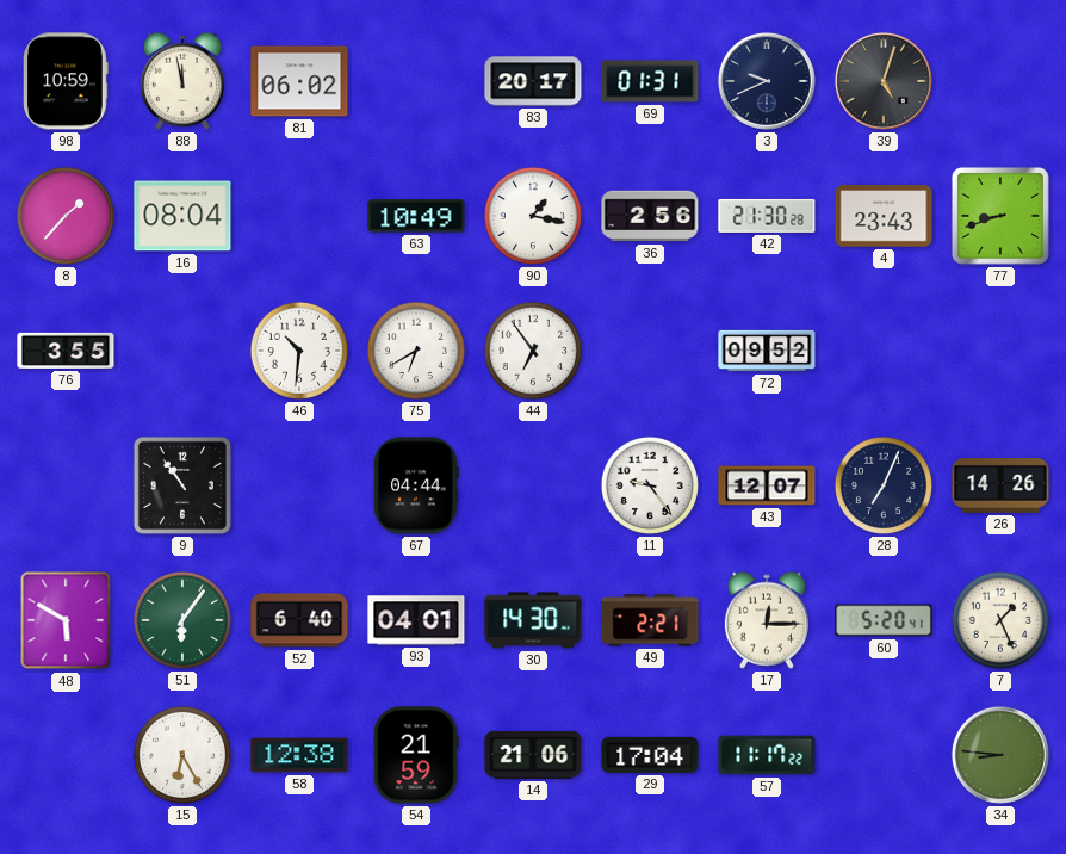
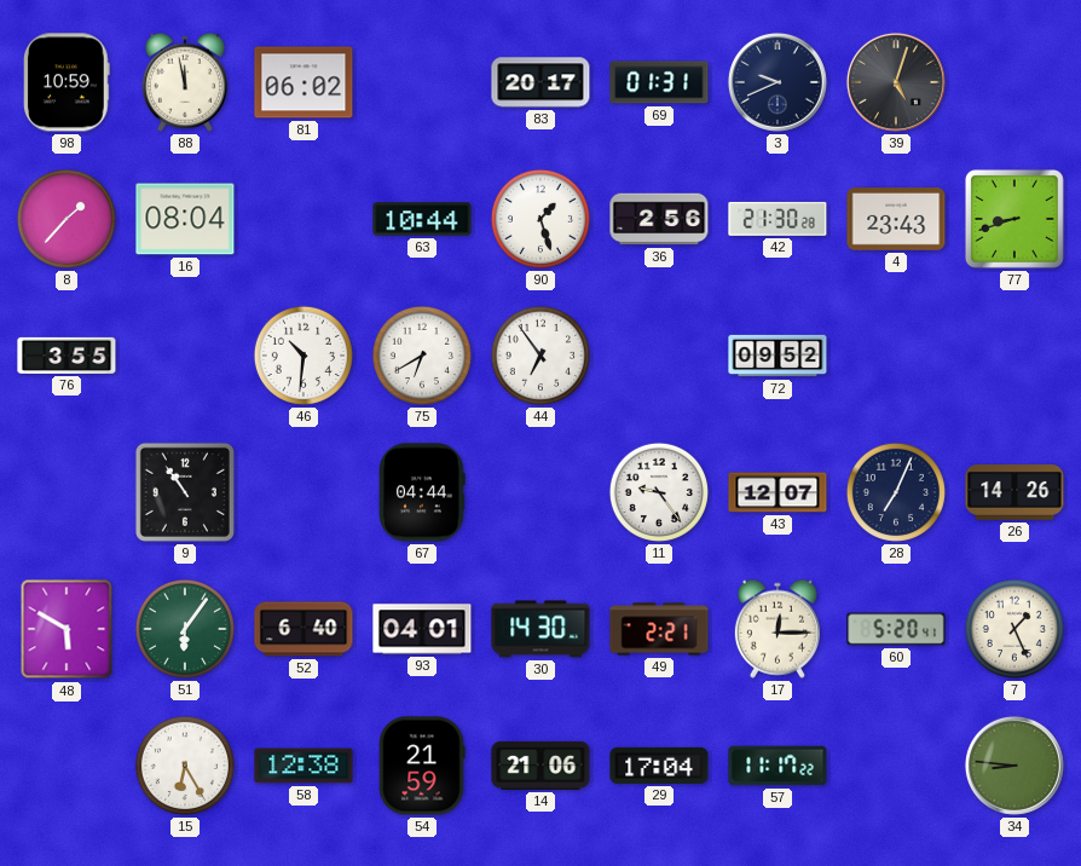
63: 10:49 -> 10:44 (422, 219)
90: 1:17 -> 1:27 (540, 219)
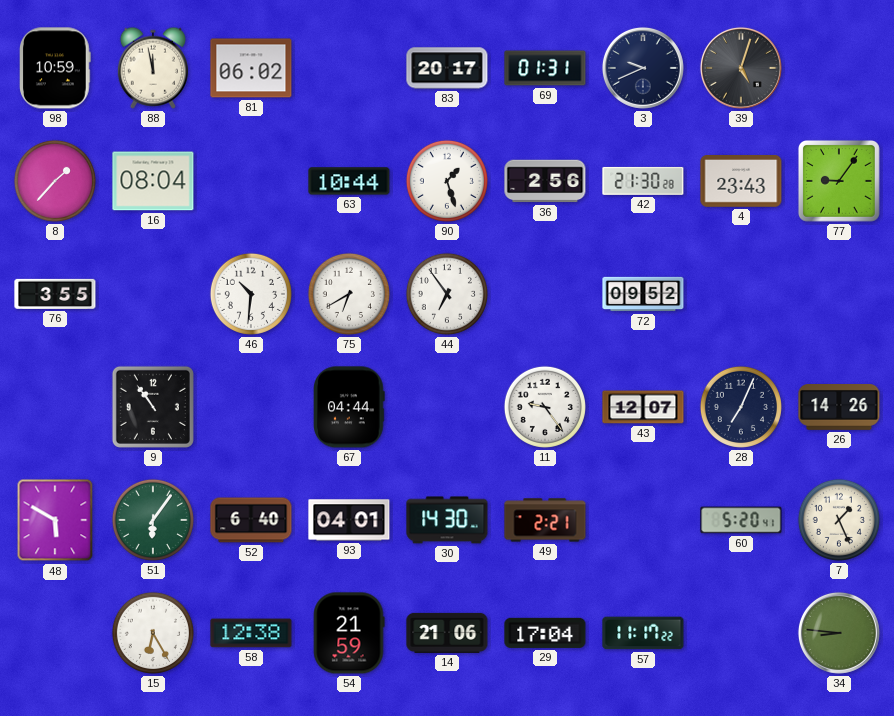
77: 8:42 -> 9:06 (839, 181)
17: 12:15 -> none (777, 629)
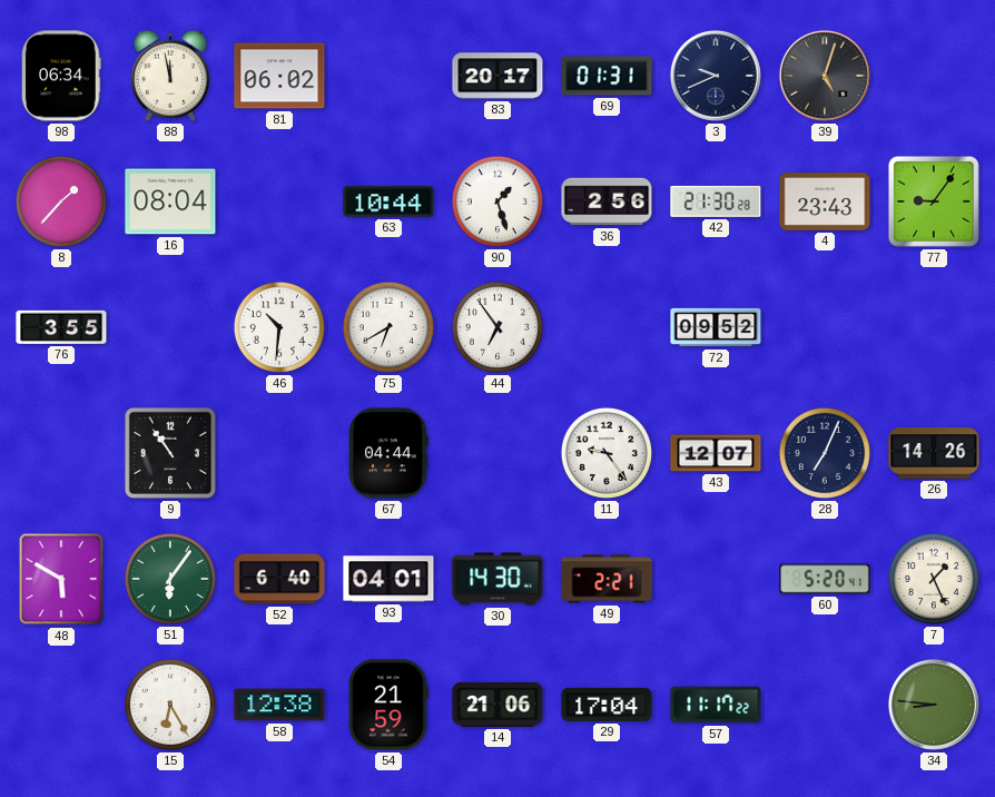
98: 10:59 -> 06:34 (62, 76)
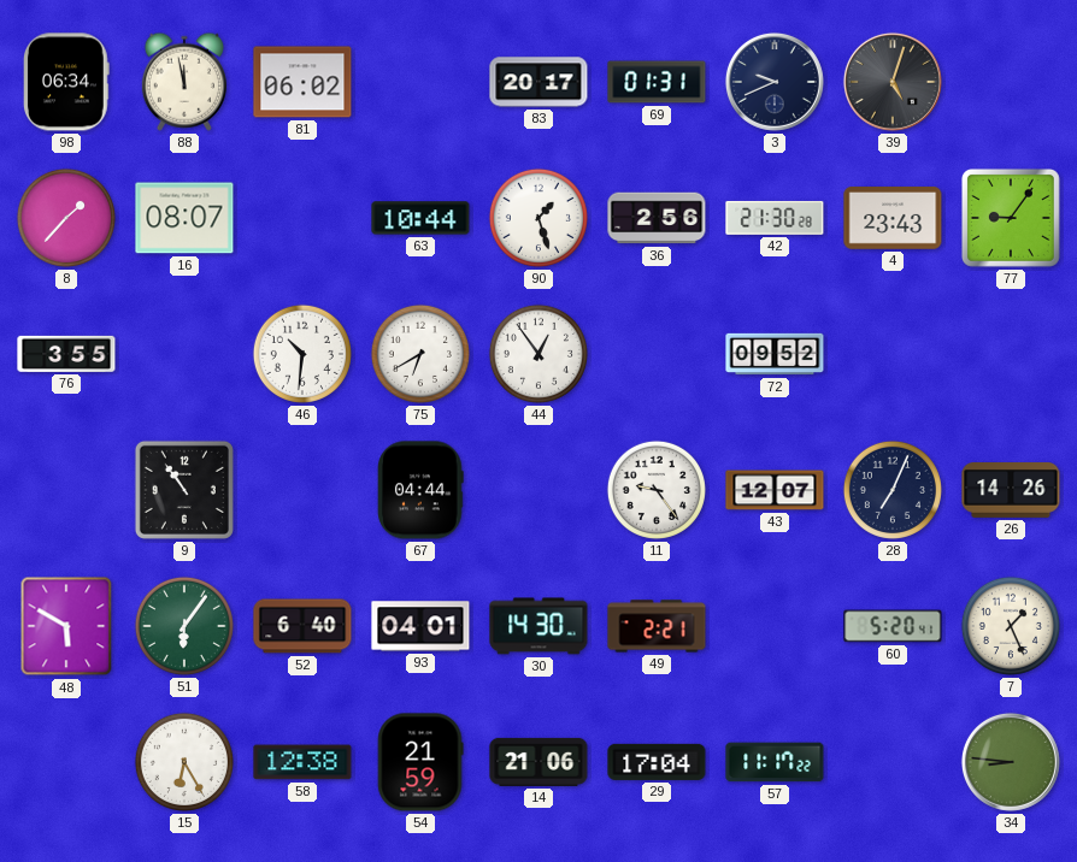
16: 08:04 -> 08:07 (184, 218)
44: 6:54 -> 12:54 (538, 354)
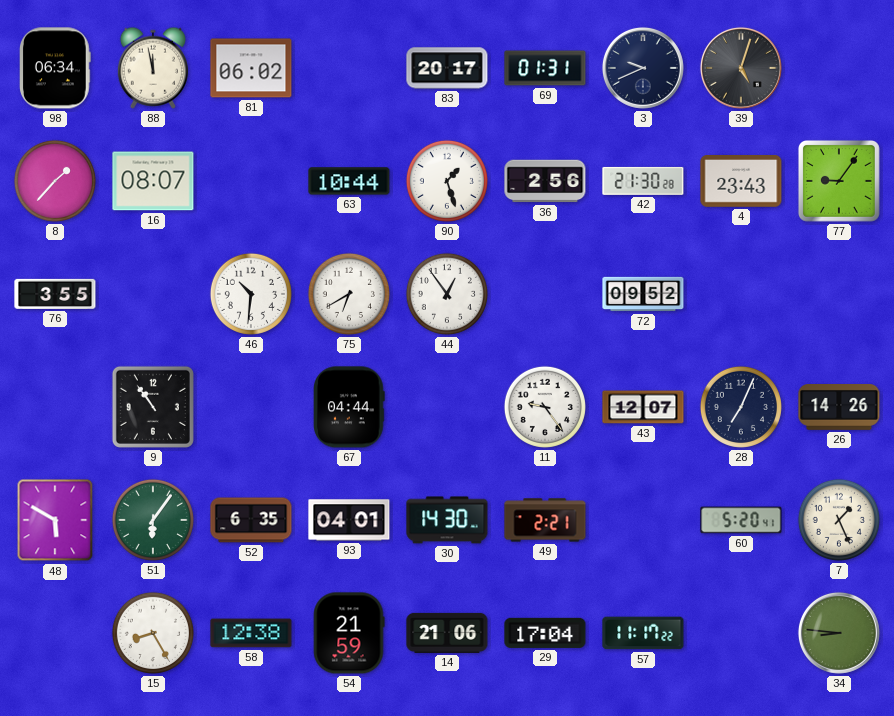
52: 6:40 -> 6:35 (251, 520)
15: 6:25 -> 8:25 (153, 633)
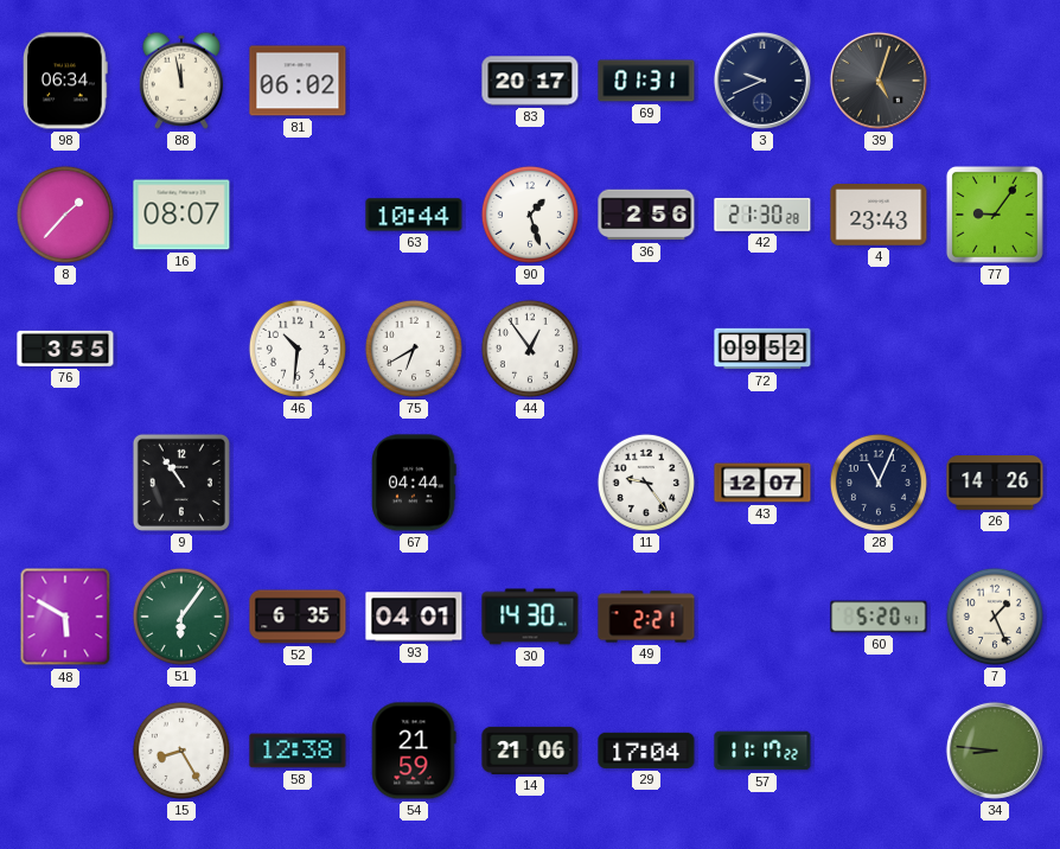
28: 7:04 -> 11:04 (879, 483)
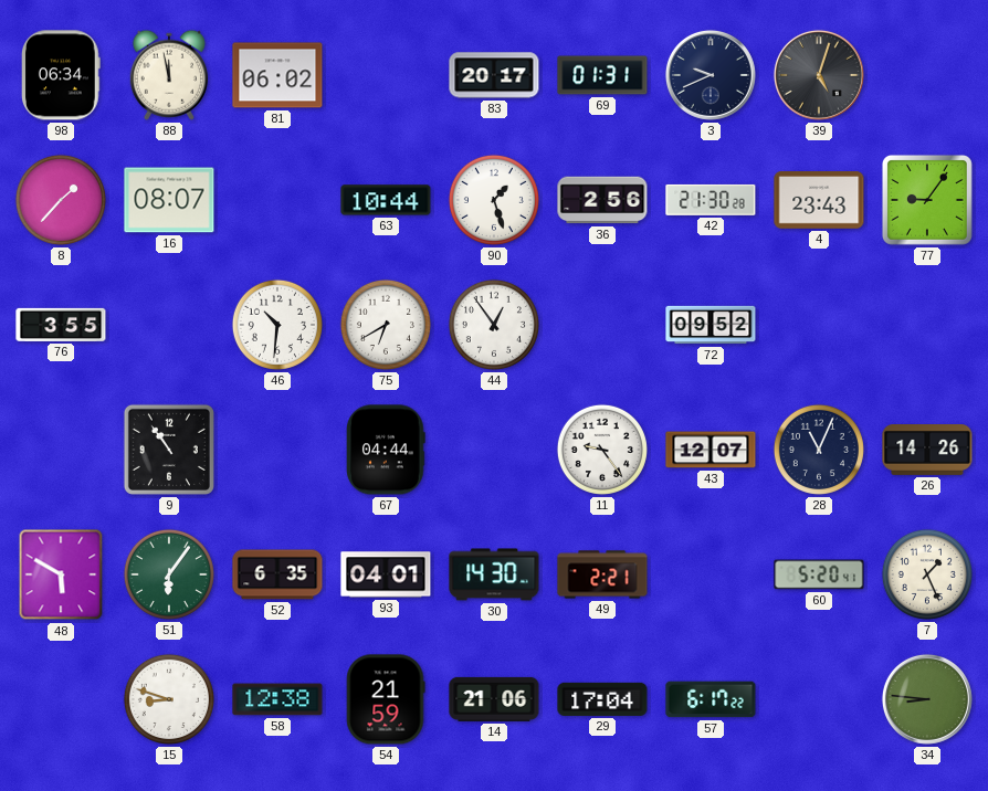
15: 8:25 -> 8:48 (169, 699)
57: 11:17 -> 6:17 (711, 699)
